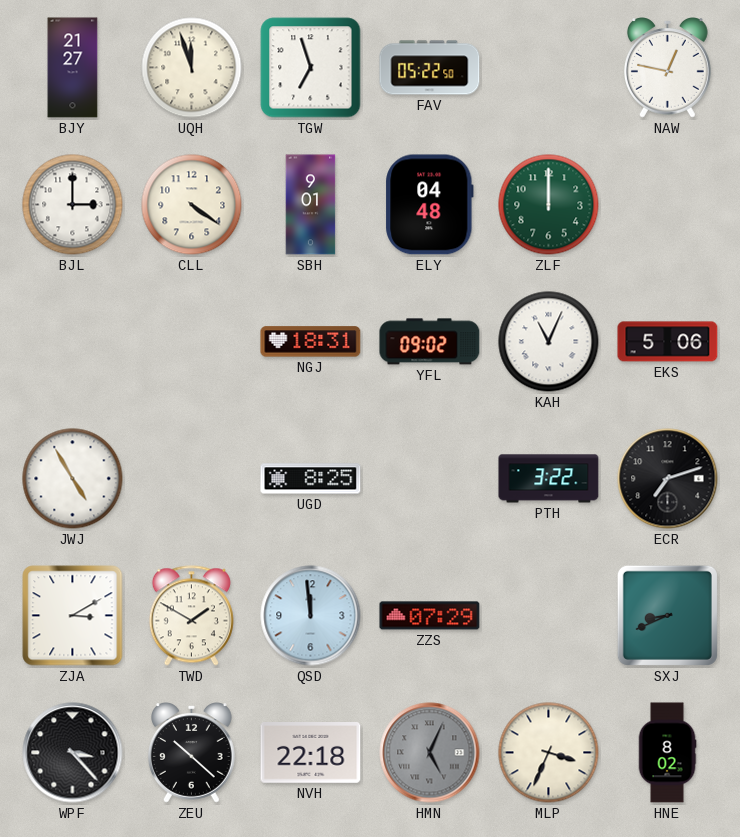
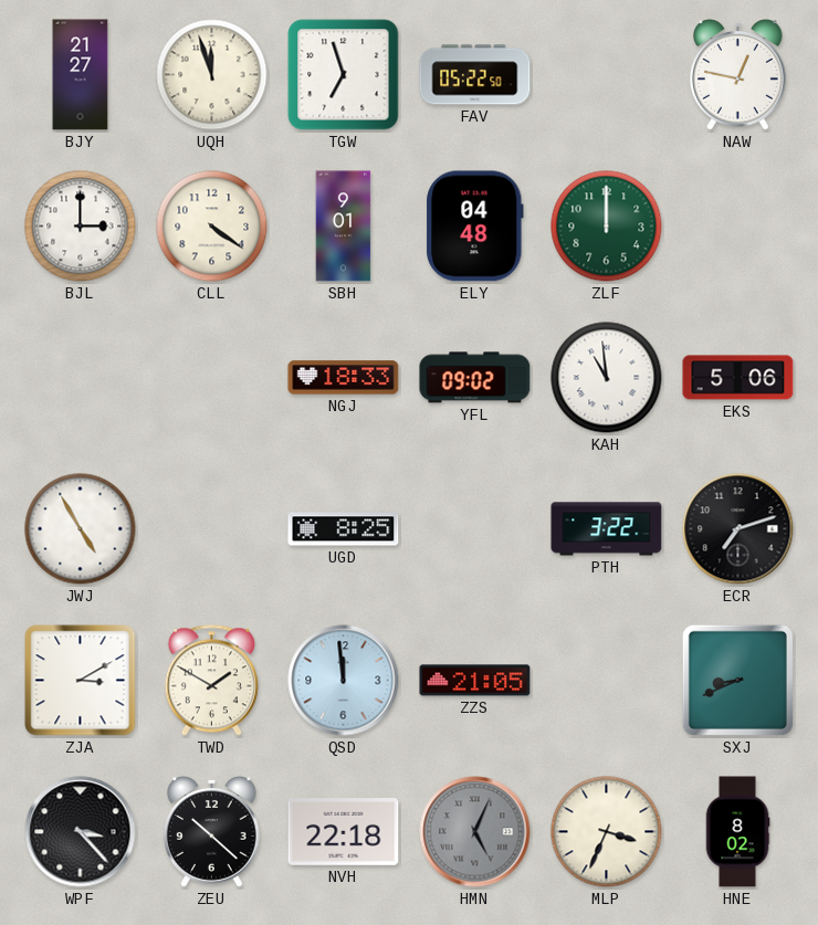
NGJ: 18:31 -> 18:33 (344, 378)
KAH: 11:04 -> 10:59 (607, 378)
ZZS: 07:29 -> 21:05 (475, 681)
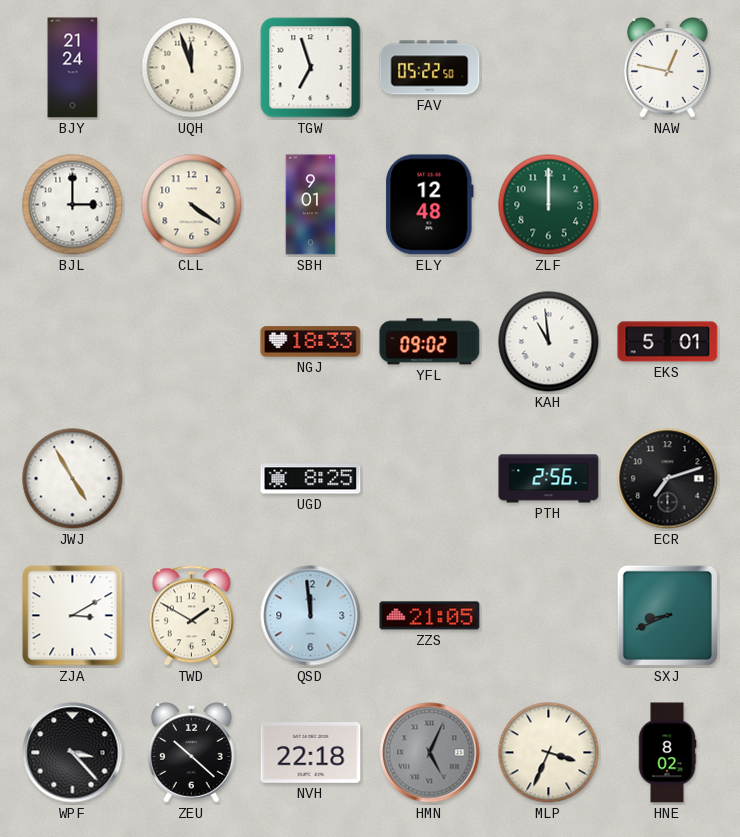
BJY: 21:27 -> 21:24 (73, 68)
ELY: 04:48 -> 12:48 (430, 205)
EKS: 5:06 -> 5:01 (668, 342)
PTH: 3:22 -> 2:56 (549, 479)
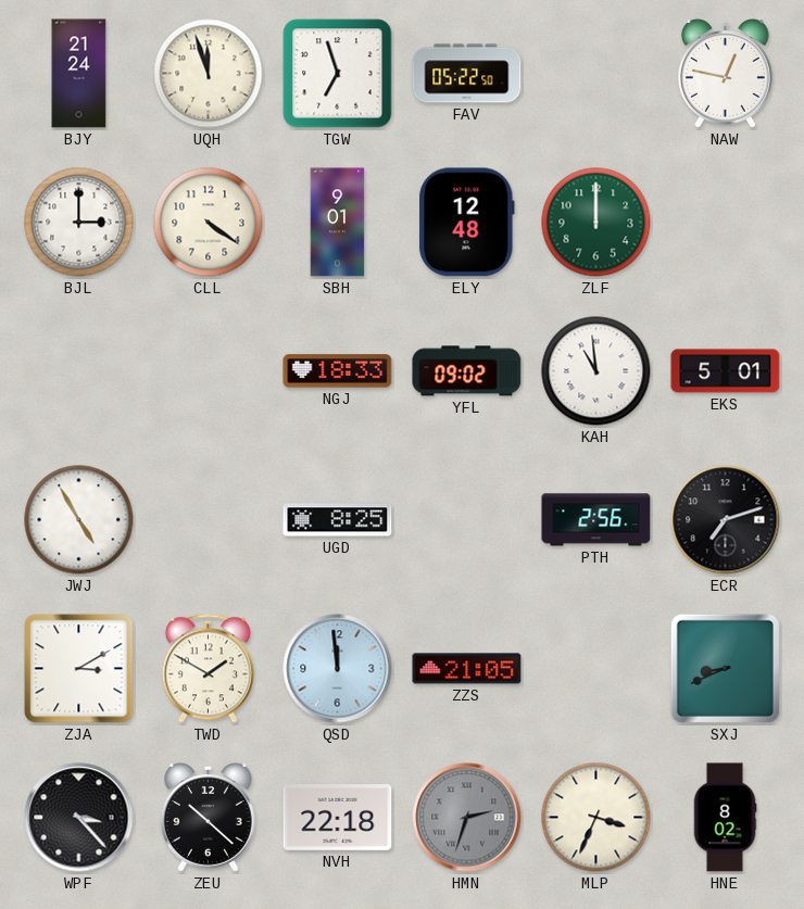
HMN: 5:04 -> 2:33 (467, 818)
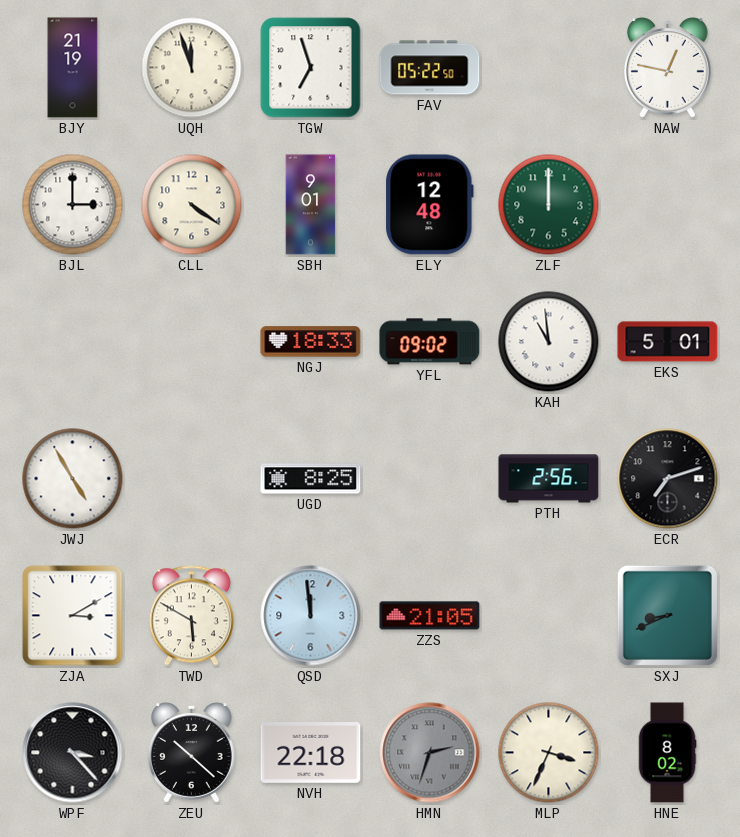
BJY: 21:24 -> 21:19 (73, 68)
TWD: 1:50 -> 5:50 (191, 616)
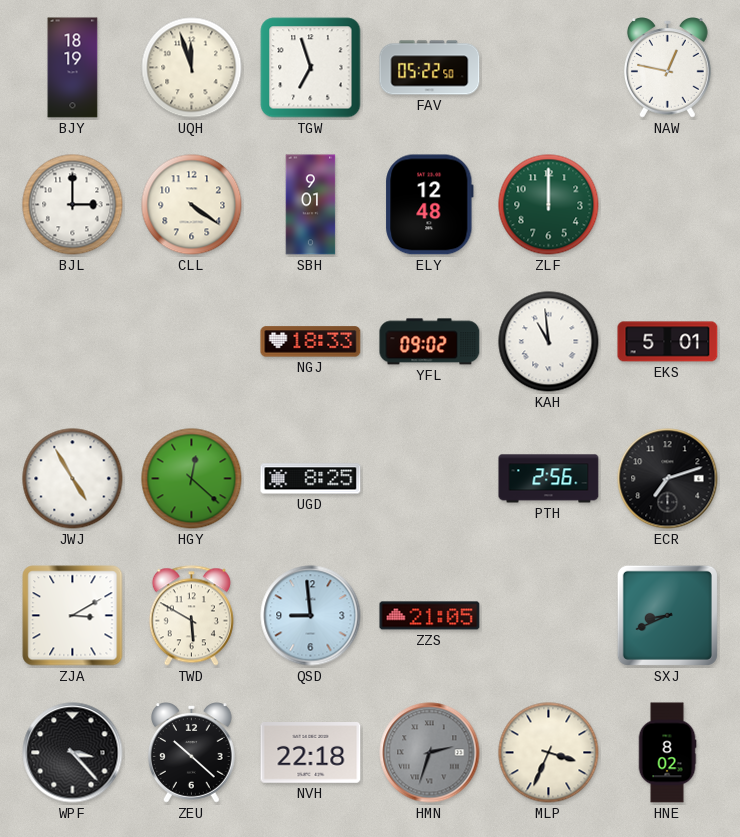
BJY: 21:19 -> 18:19 (73, 68)
HGY: none -> 12:22 (192, 479)
QSD: 11:59 -> 8:59 (311, 616)
